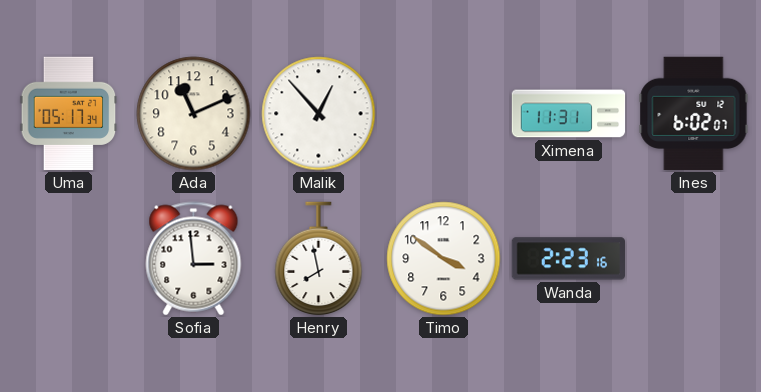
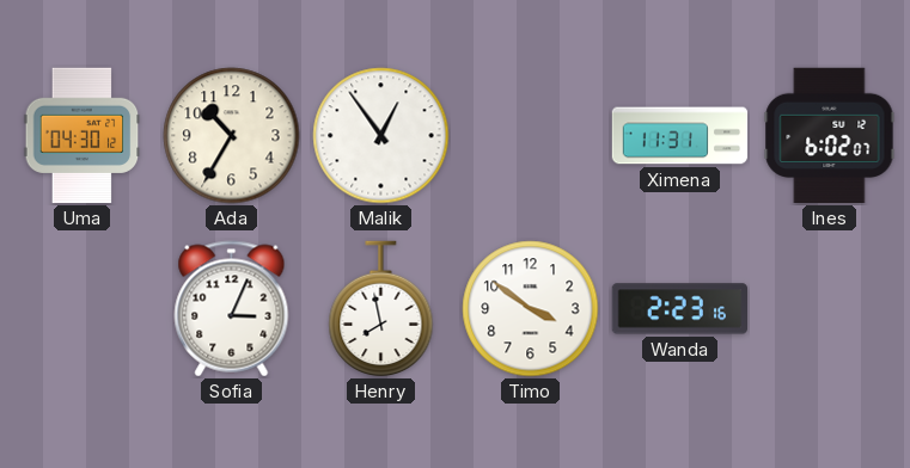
Uma: 05:17 -> 04:30 (83, 136)
Ada: 11:11 -> 10:35 (232, 136)
Malik: 12:53 -> 12:54 (381, 136)
Sofia: 2:59 -> 3:04 (232, 309)
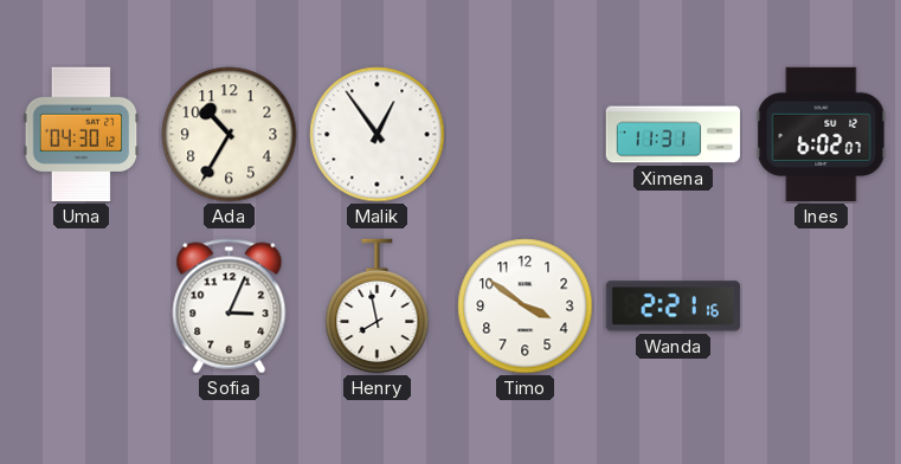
Wanda: 2:23 -> 2:21 (672, 307)
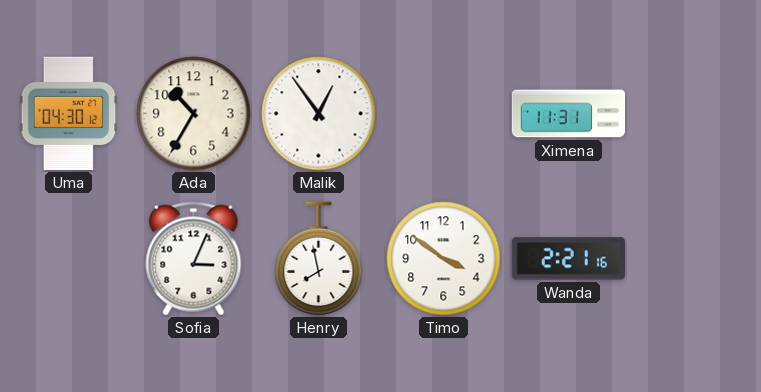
Ines: 6:02 -> none (822, 135)
